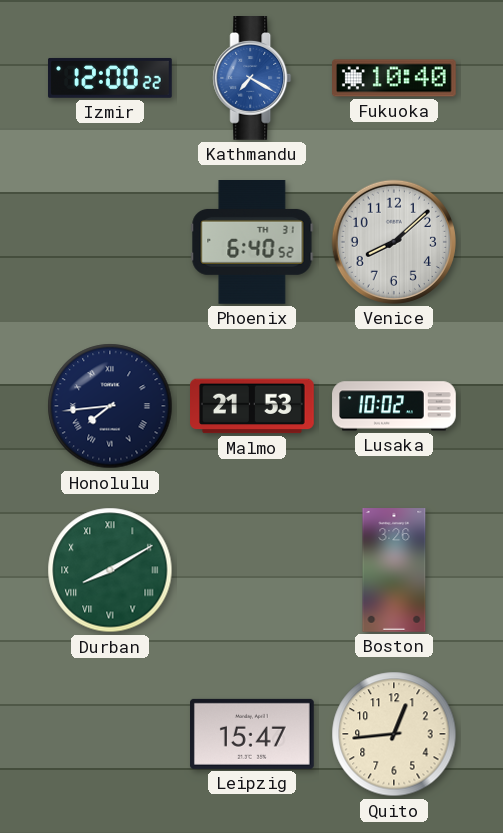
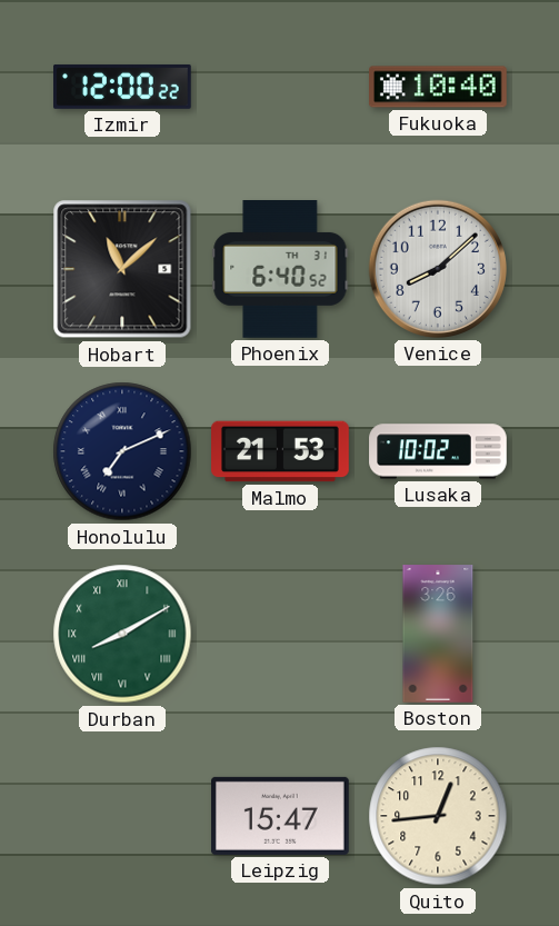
Kathmandu: 7:20 -> none (252, 79)
Hobart: none -> 11:08 (122, 269)
Honolulu: 7:44 -> 7:11 (122, 451)
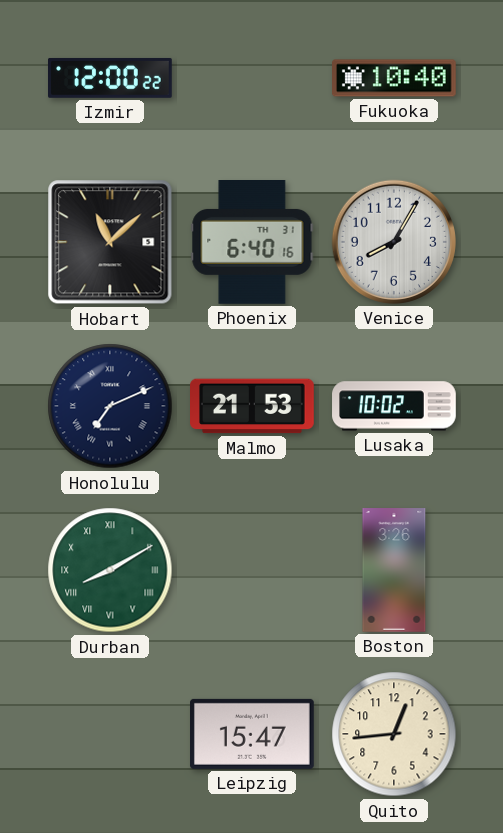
Phoenix: 6:40:52 -> 6:40:16 (252, 243)
Venice: 8:08 -> 8:05 (394, 242)
